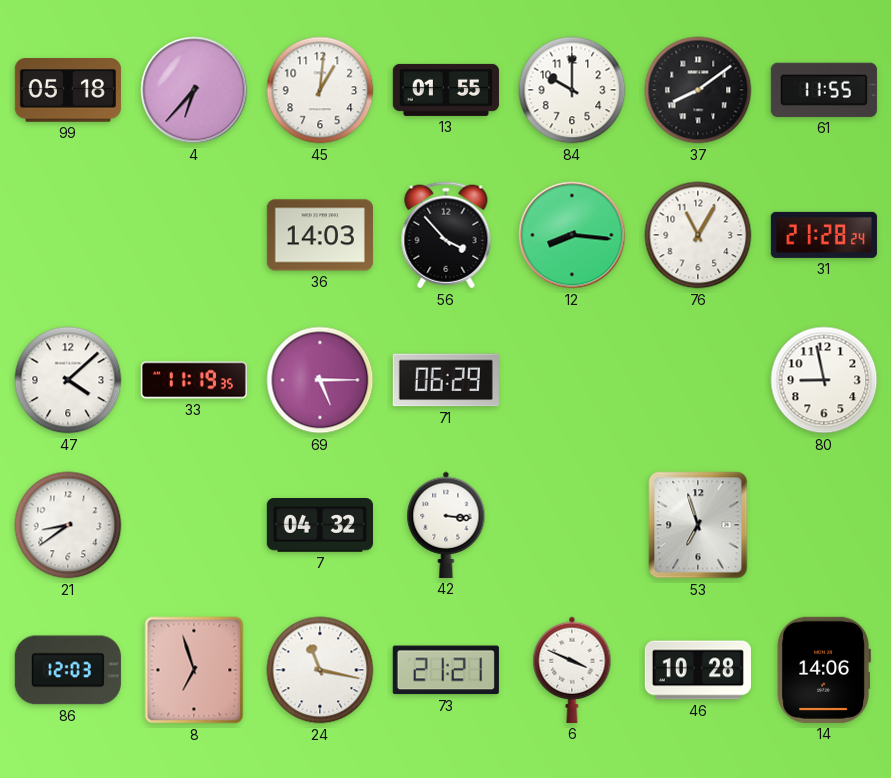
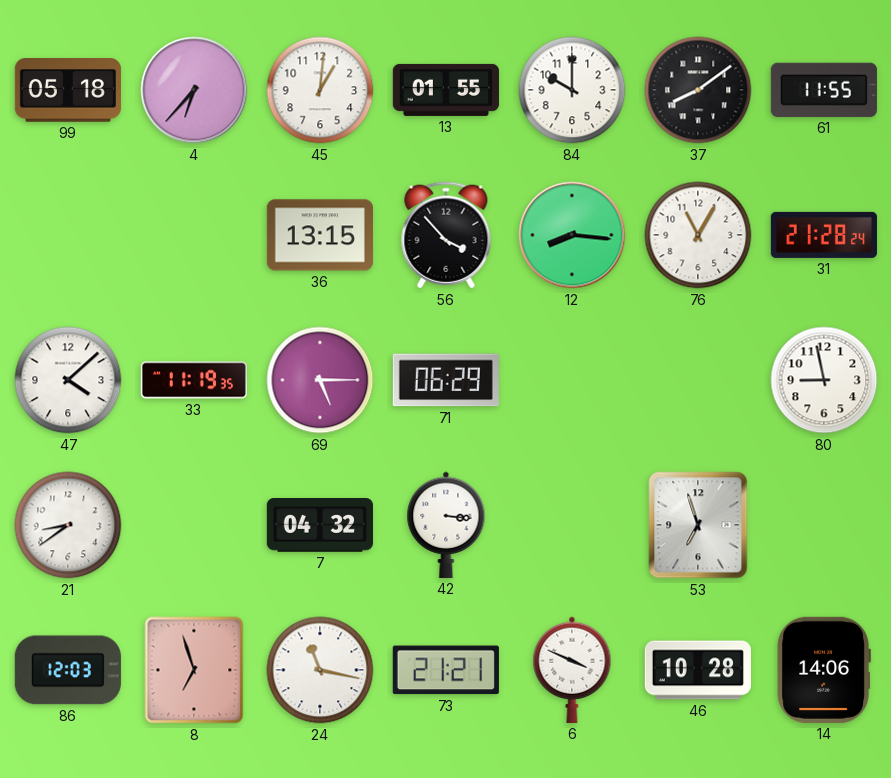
36: 14:03 -> 13:15 (320, 235)
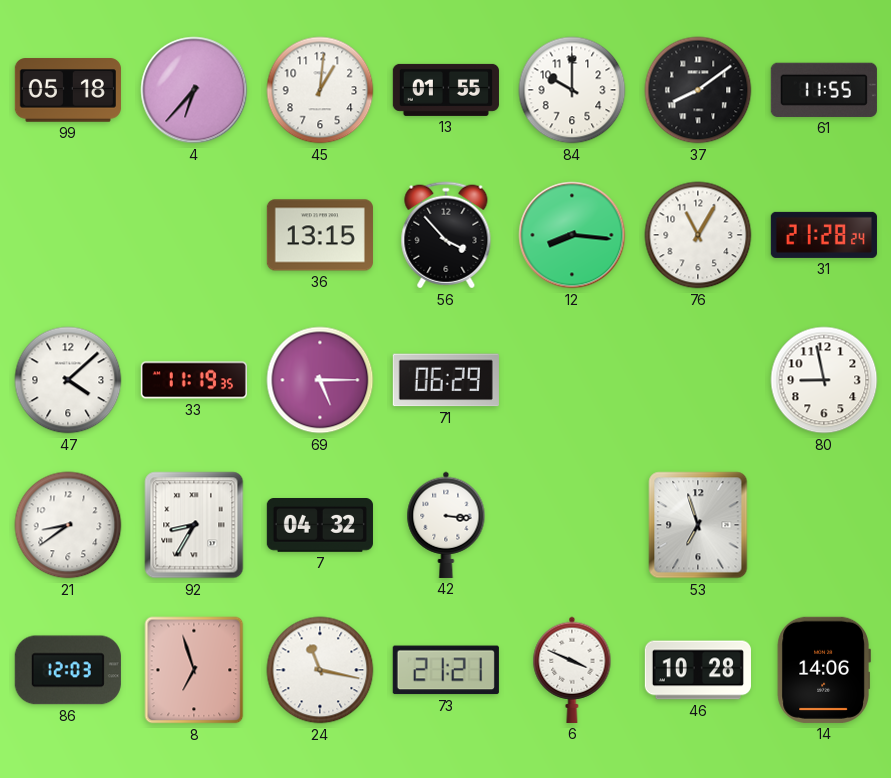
92: none -> 8:35 (194, 525)
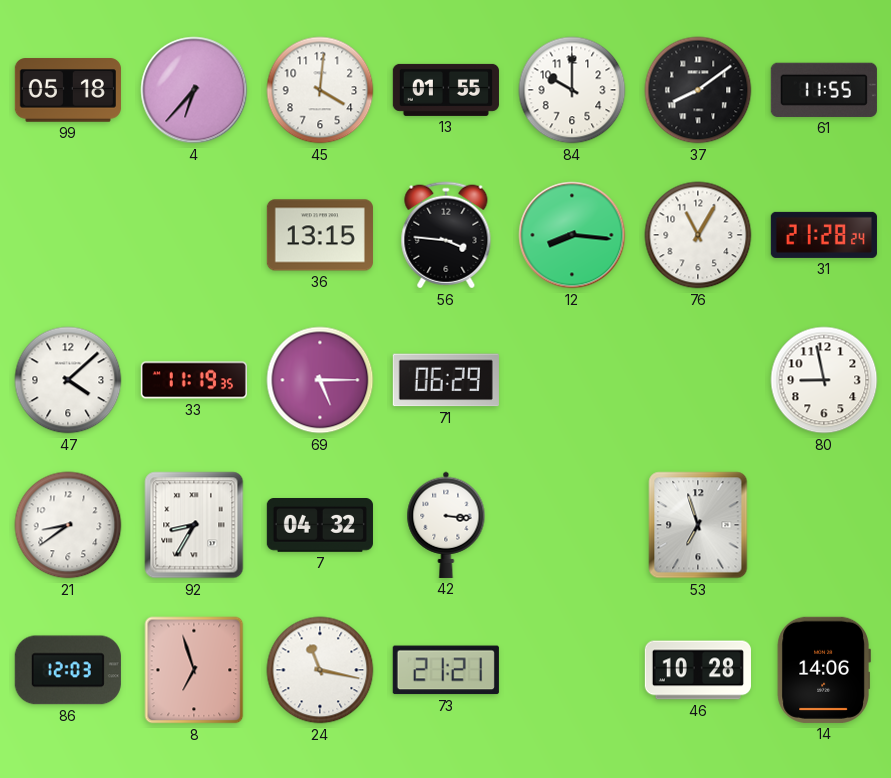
45: 1:01 -> 4:01 (320, 90)
56: 3:53 -> 3:46 (446, 235)
6: 3:49 -> none (572, 670)
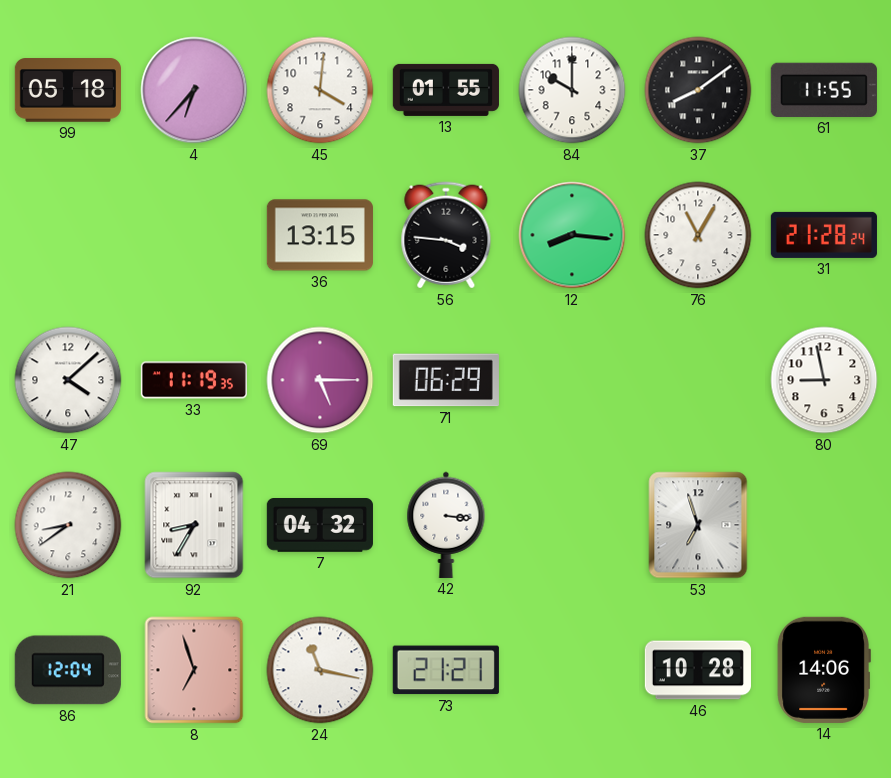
86: 12:03 -> 12:04 (68, 670)
